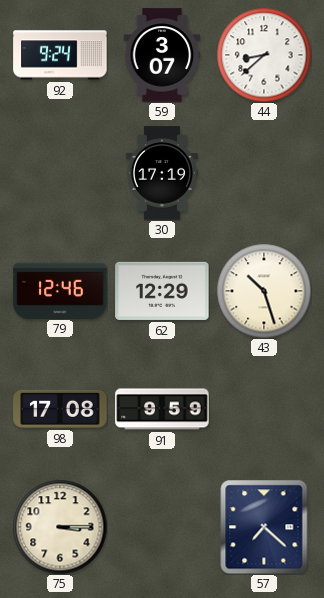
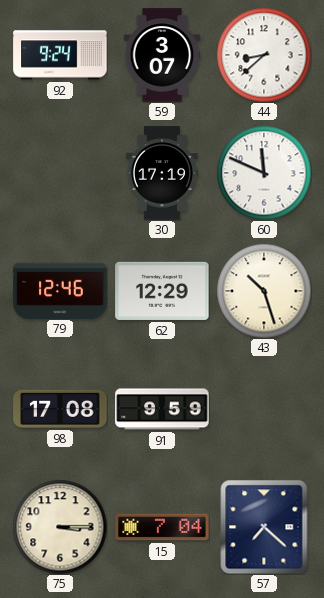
60: none -> 11:49 (264, 173)
15: none -> 7:04 (162, 527)
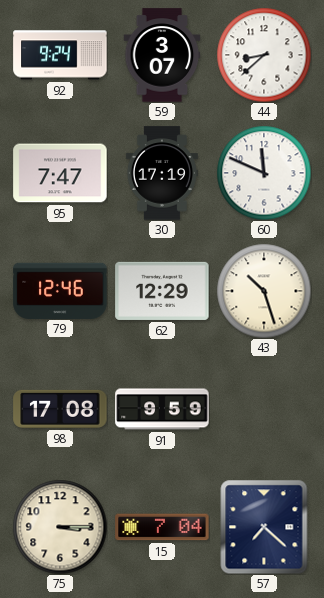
95: none -> 7:47 (60, 173)
